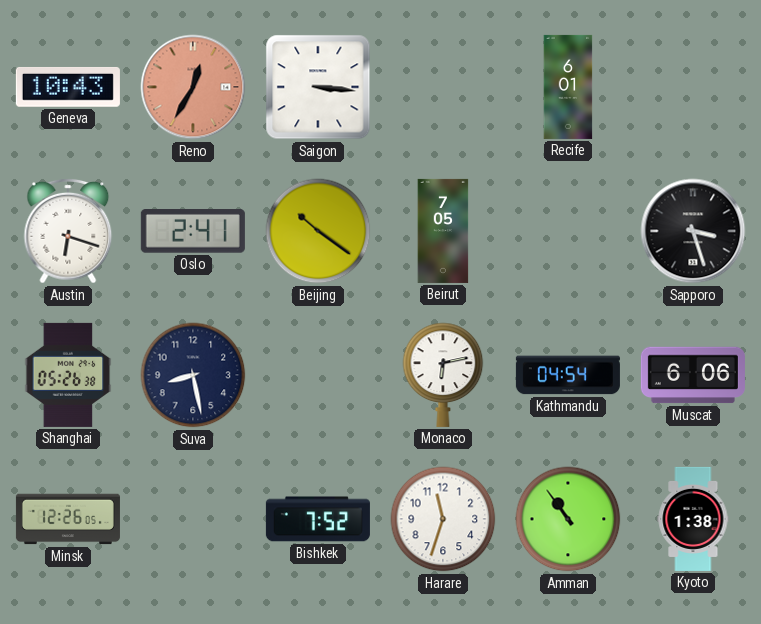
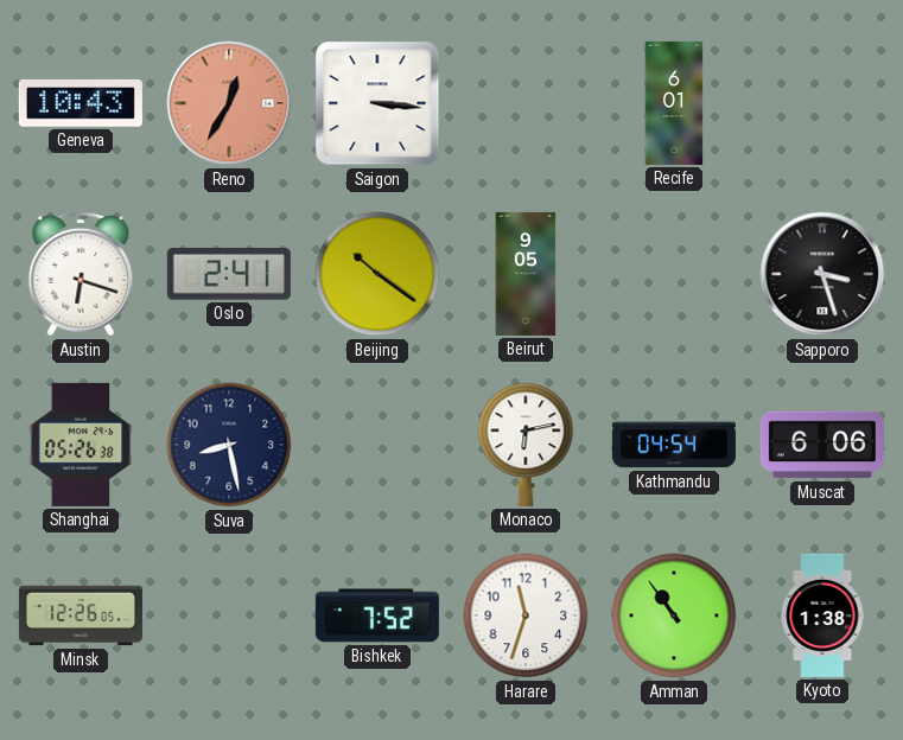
Beirut: 7:05 -> 9:05 (526, 274)
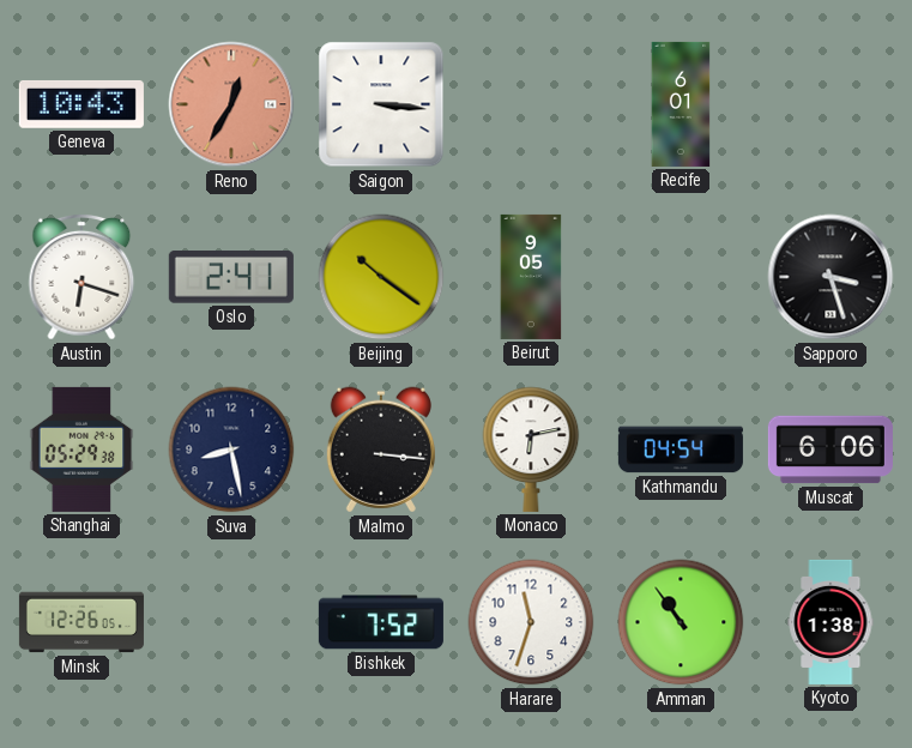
Shanghai: 05:26 -> 05:29 (81, 450)
Malmo: none -> 3:16 (381, 450)
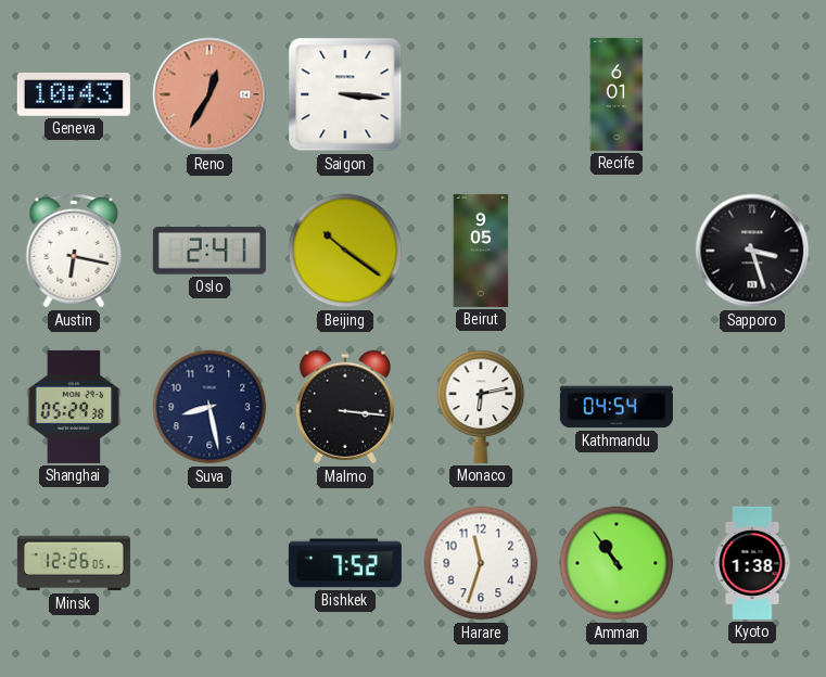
Austin: 6:18 -> 6:17 (74, 251)
Muscat: 6:06 -> none (831, 450)
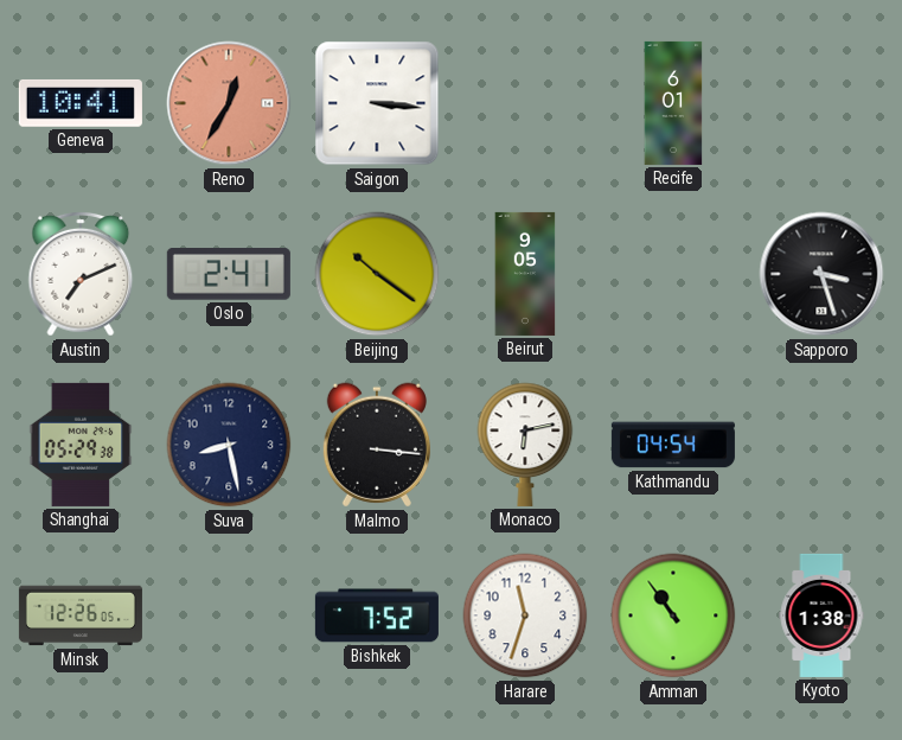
Geneva: 10:43 -> 10:41 (81, 103)
Austin: 6:17 -> 7:11 (81, 274)
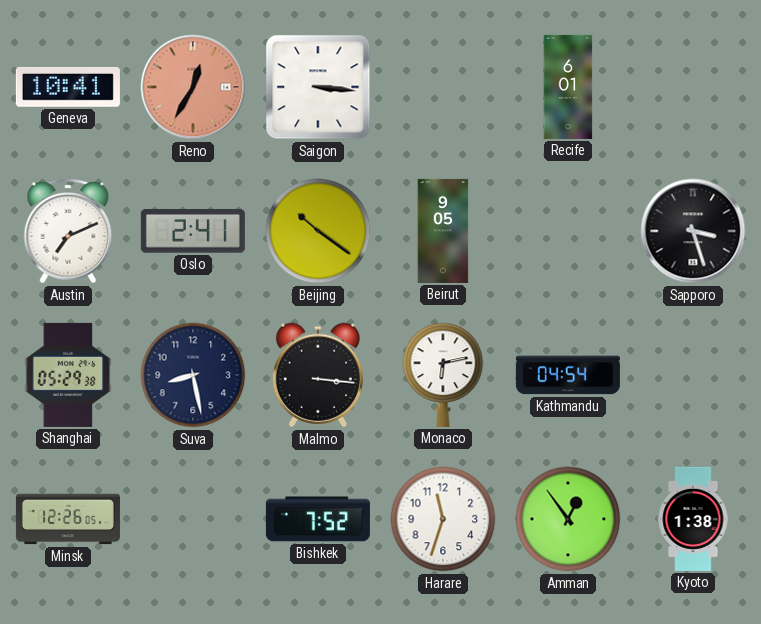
Amman: 10:54 -> 12:54 (568, 519)
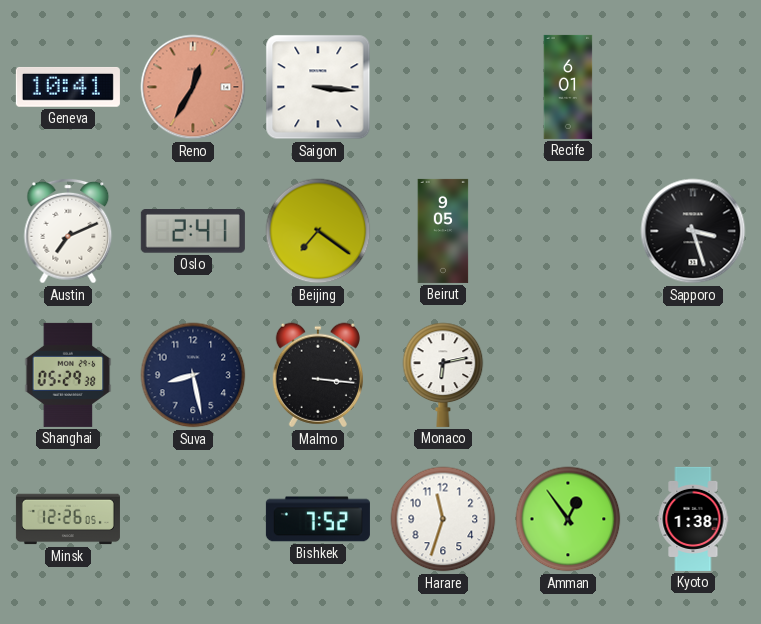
Beijing: 10:21 -> 7:21 (318, 231)
Kathmandu: 04:54 -> none (568, 375)
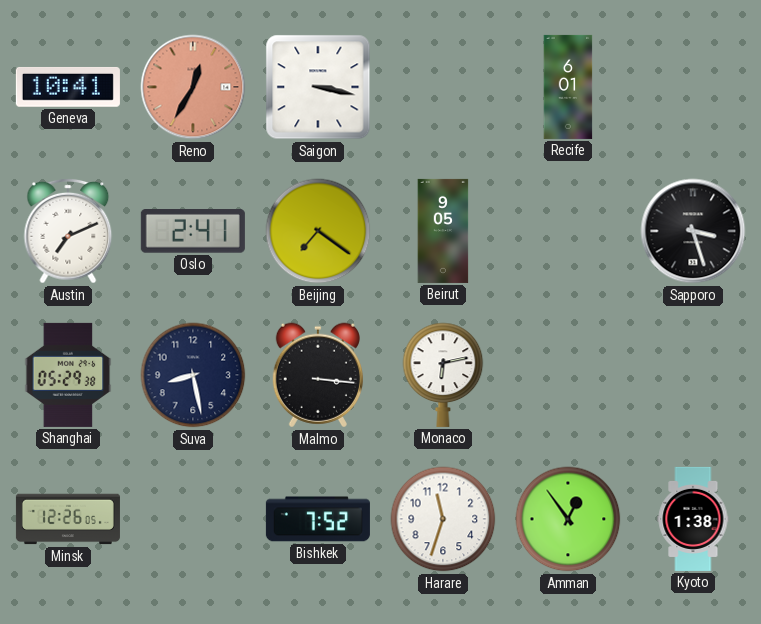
Saigon: 3:16 -> 3:17 (318, 87)
